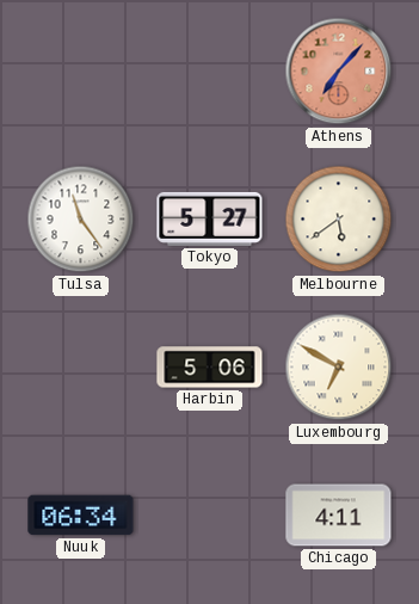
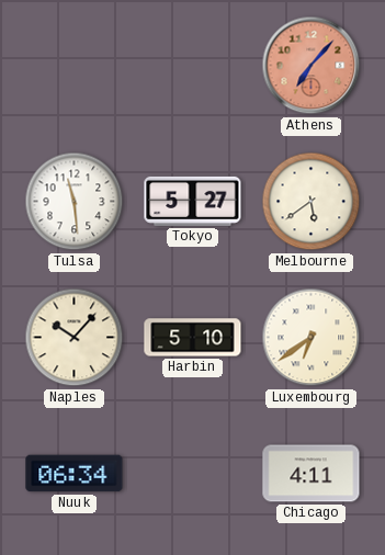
Tulsa: 11:24 -> 11:29 (75, 202)
Naples: none -> 10:07 (75, 338)
Harbin: 5:06 -> 5:10 (193, 338)
Luxembourg: 6:50 -> 6:39 (312, 338)
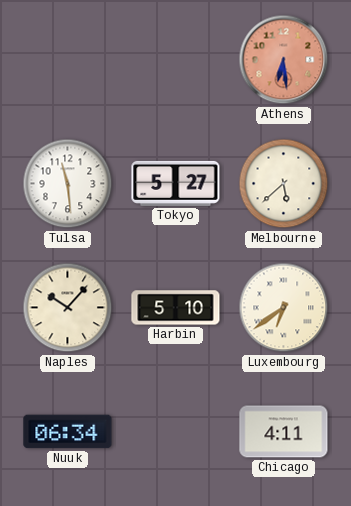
Athens: 7:07 -> 6:29 (284, 60)
Melbourne: 5:39 -> 5:38 (284, 184)
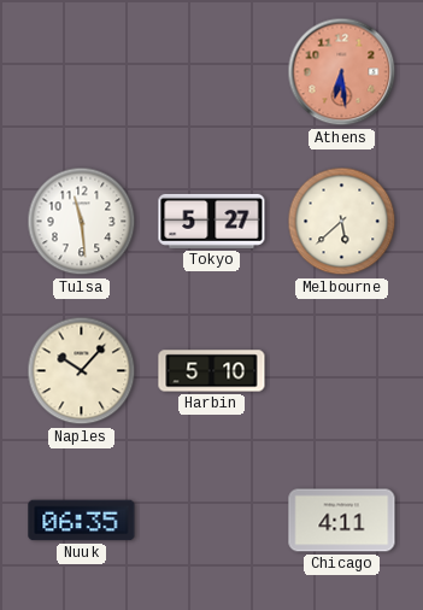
Luxembourg: 6:39 -> none (284, 308)
Nuuk: 06:34 -> 06:35 (82, 521)
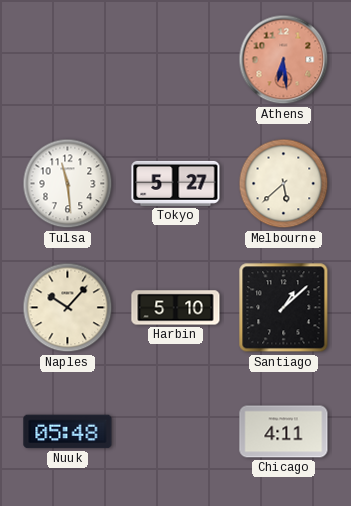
Santiago: none -> 1:08 (284, 308)
Nuuk: 06:35 -> 05:48 (68, 432)
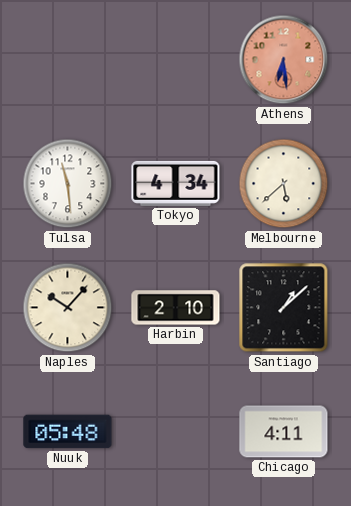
Tokyo: 5:27 -> 4:34 (176, 183)
Harbin: 5:10 -> 2:10 (176, 308)
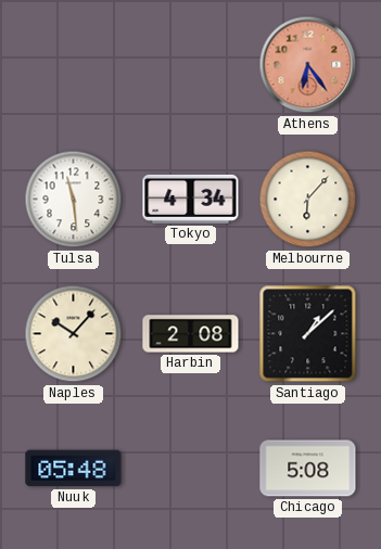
Athens: 6:29 -> 6:24 (308, 65)
Melbourne: 5:38 -> 6:07 (308, 200)
Harbin: 2:10 -> 2:08 (191, 334)
Chicago: 4:11 -> 5:08 (308, 469)
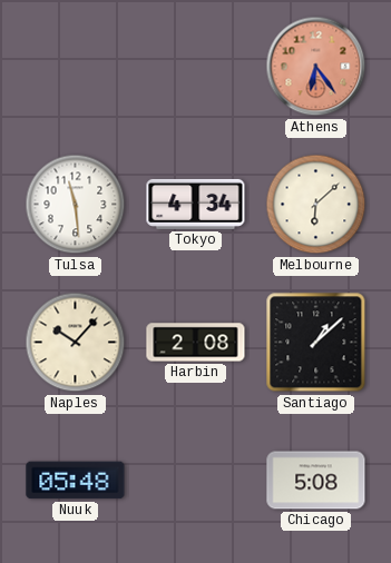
Melbourne: 6:07 -> 6:08 (316, 205)
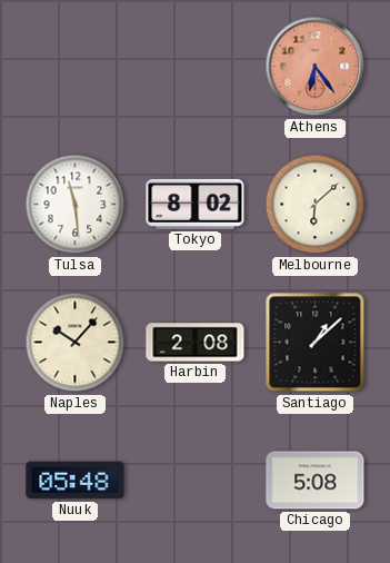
Tokyo: 4:34 -> 8:02 (196, 204)
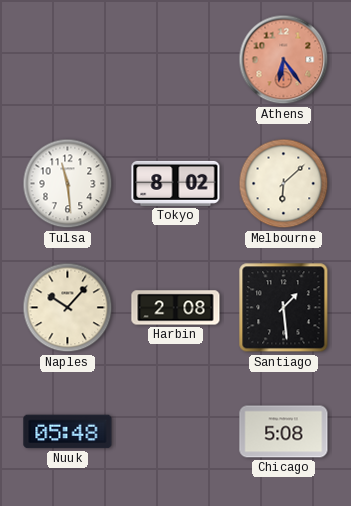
Santiago: 1:08 -> 1:29 (284, 308)
